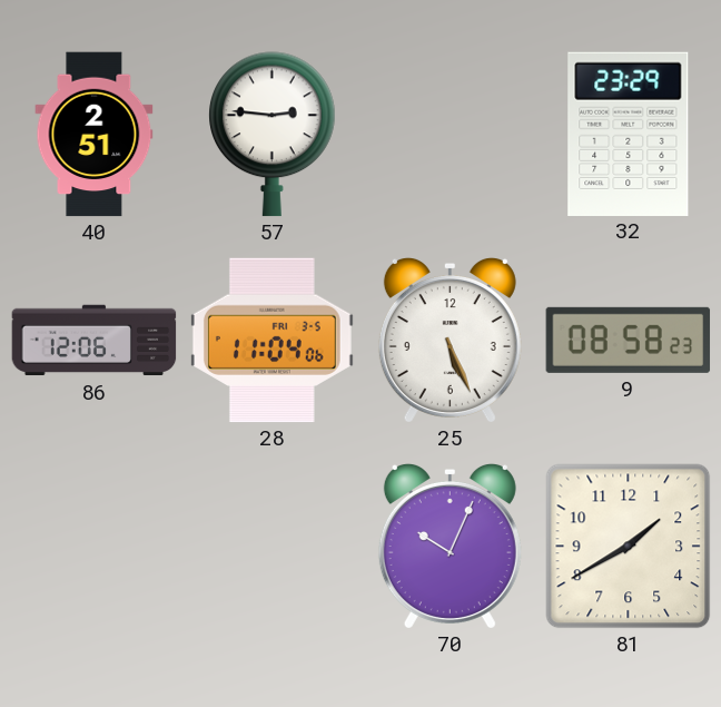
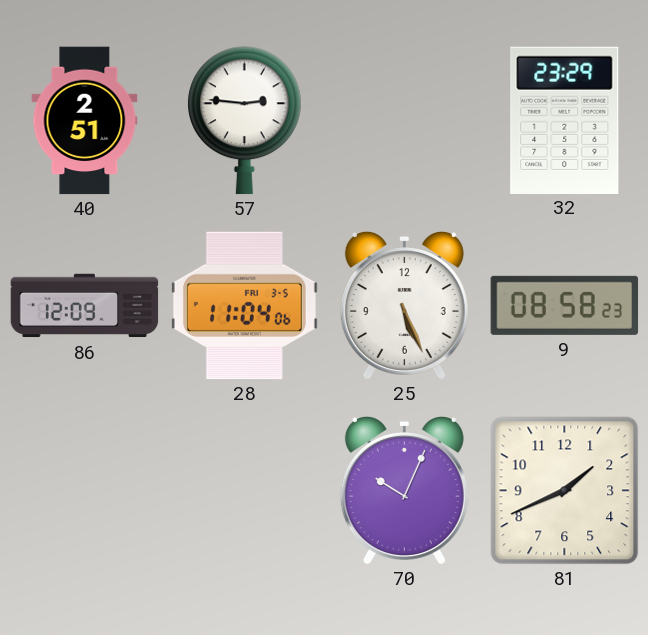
86: 12:06 -> 12:09 (85, 306)
81: 1:40 -> 1:41 (565, 491)
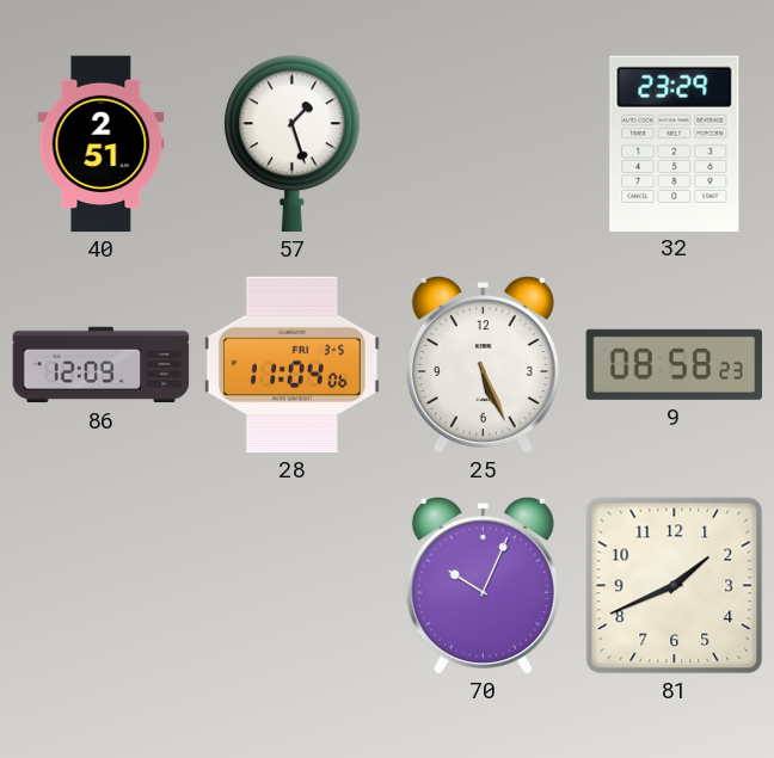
57: 2:46 -> 1:27 (293, 144)
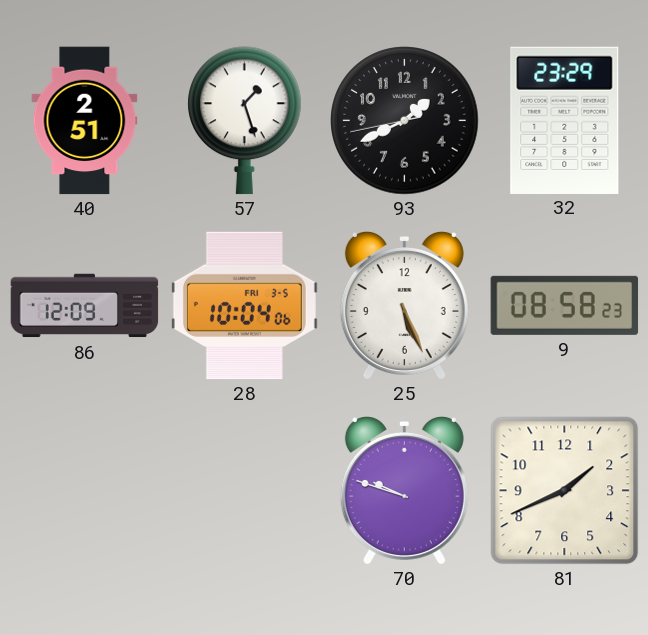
93: none -> 1:40 (405, 121)
28: 11:04 -> 10:04 (244, 306)
70: 10:04 -> 9:48 (404, 490)
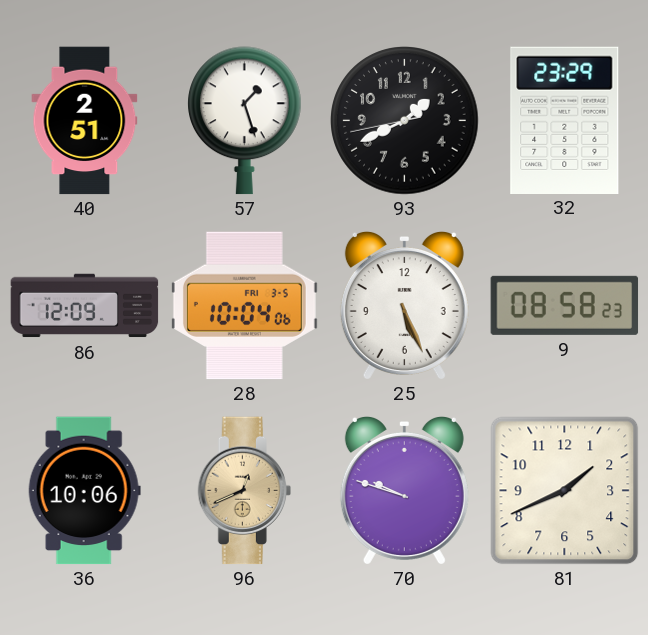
36: none -> 10:06 (84, 491)
96: none -> 12:41 (244, 491)
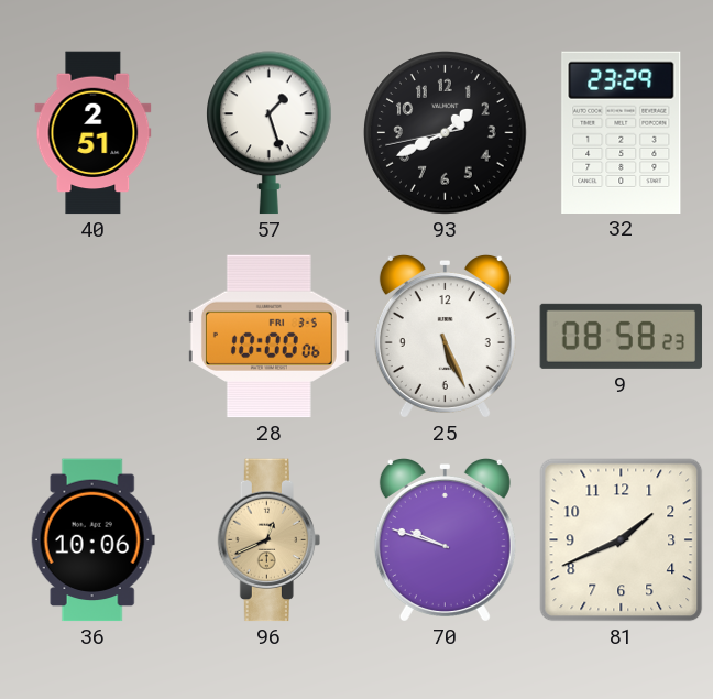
86: 12:09 -> none (85, 306)
28: 10:04 -> 10:00 (268, 337)
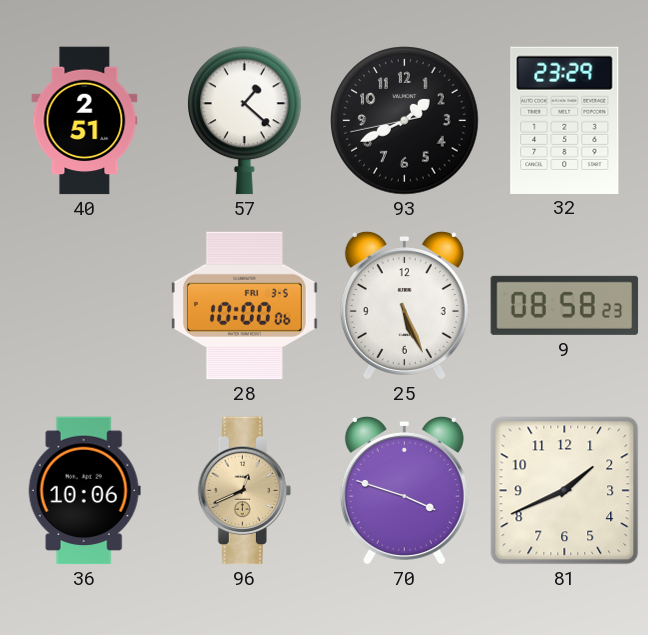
57: 1:27 -> 1:22 (245, 121)
70: 9:48 -> 3:48 (404, 490)
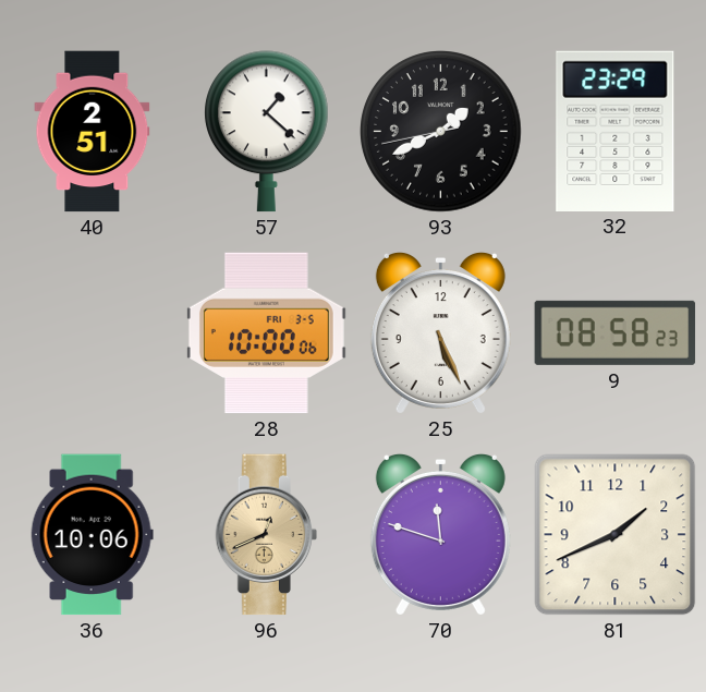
70: 3:48 -> 11:48 (440, 534)
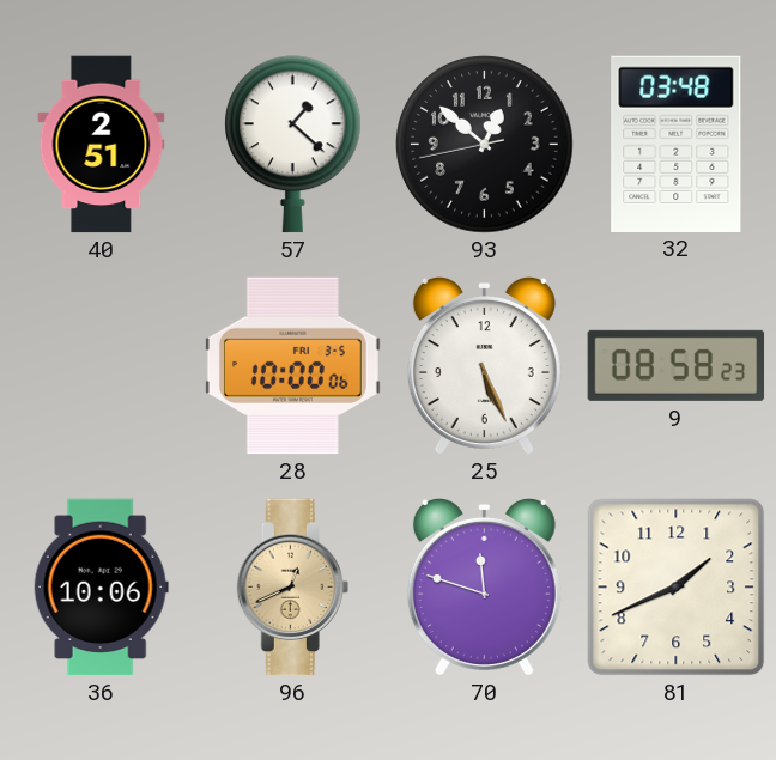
93: 1:40 -> 12:51 (485, 145)
32: 23:29 -> 03:48 (677, 144)
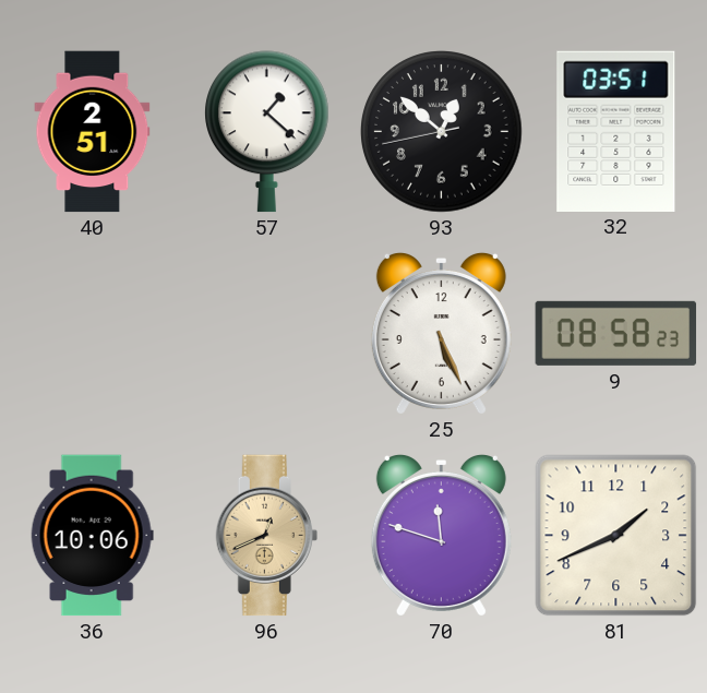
32: 03:48 -> 03:51 (616, 131)
28: 10:00 -> none (292, 366)
